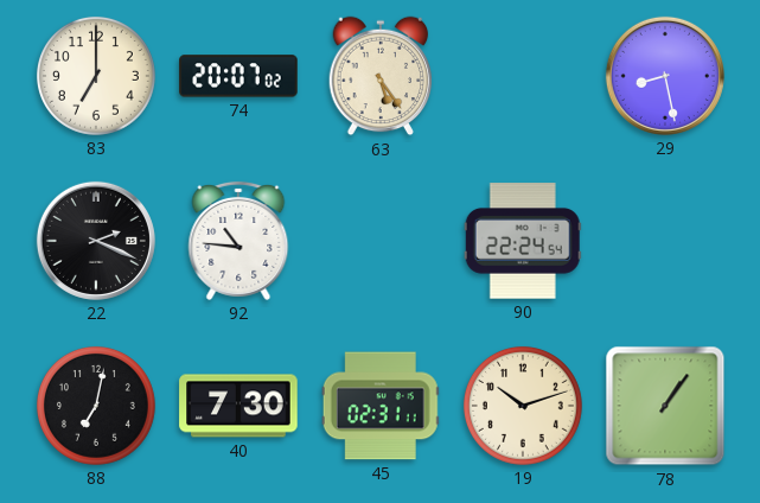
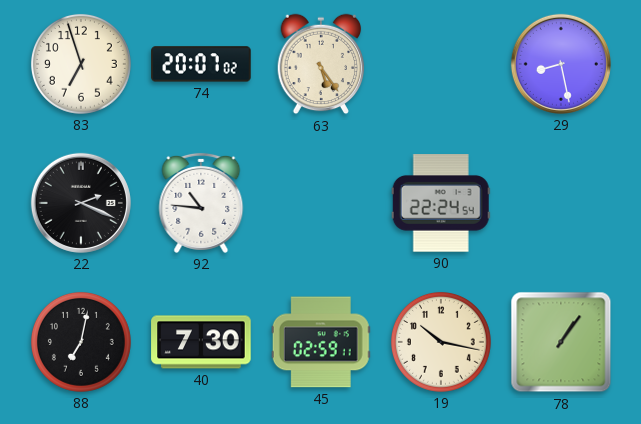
83: 7:00 -> 6:57 (81, 64)
45: 02:31 -> 02:59 (321, 342)
19: 10:12 -> 10:17 (441, 342)
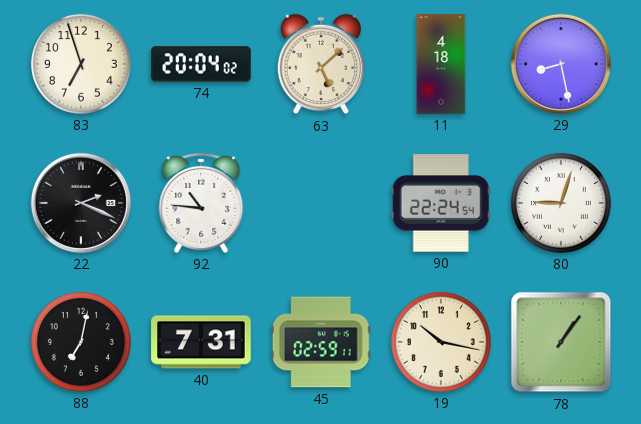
74: 20:07 -> 20:04 (201, 64)
63: 5:24 -> 5:08 (321, 64)
11: none -> 4:18 (441, 64)
80: none -> 9:03 (561, 203)
40: 7:30 -> 7:31 (201, 342)
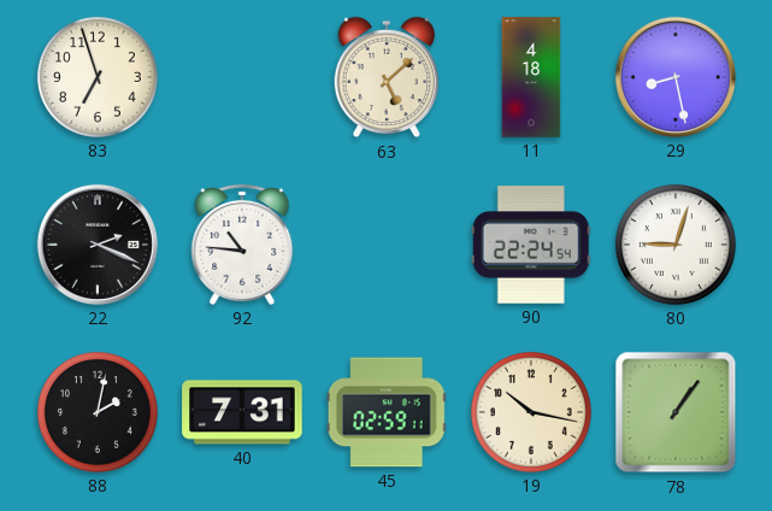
74: 20:04 -> none (201, 64)
88: 7:02 -> 2:02 (98, 412)
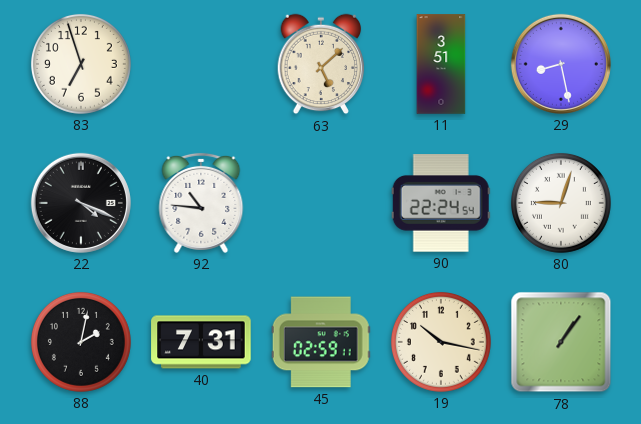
11: 4:18 -> 3:51 (441, 64)
22: 2:19 -> 4:19 (81, 203)
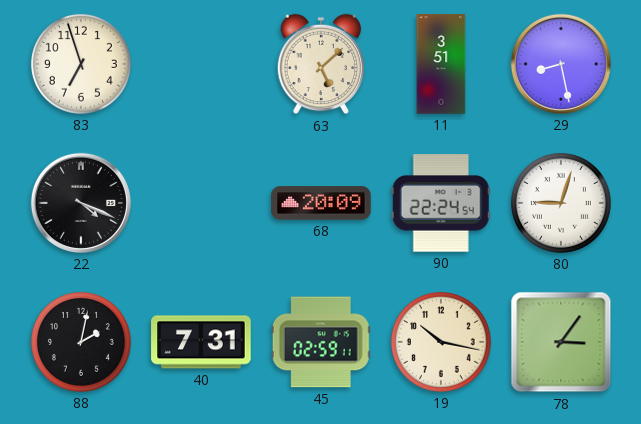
92: 10:46 -> none (201, 203)
68: none -> 20:09 (321, 203)
78: 1:06 -> 3:06 (561, 342)
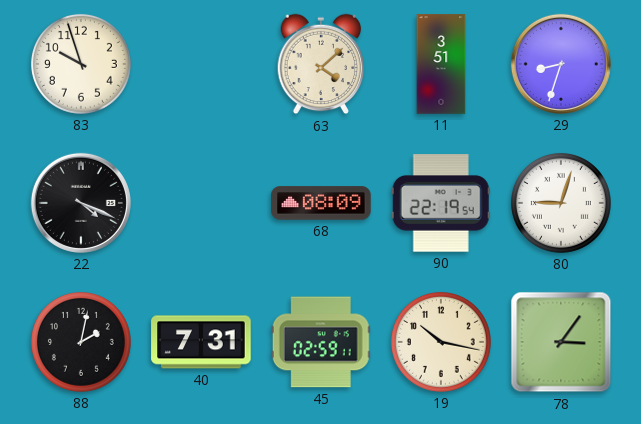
83: 6:57 -> 9:57 (81, 64)
63: 5:08 -> 4:08 (321, 64)
29: 8:28 -> 8:33 (561, 64)
68: 20:09 -> 08:09 (321, 203)
90: 22:24 -> 22:19 (441, 203)
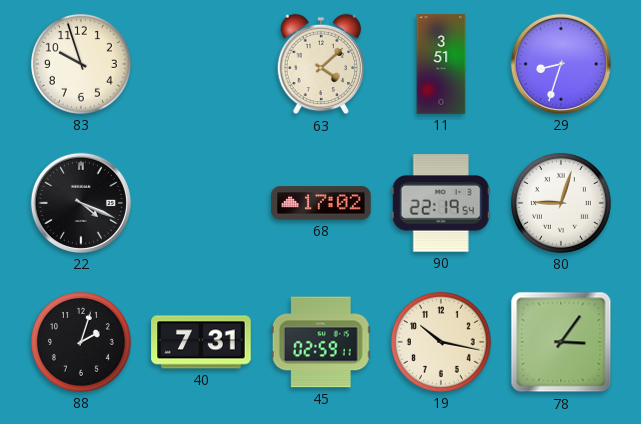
68: 08:09 -> 17:02 (321, 203)
88: 2:02 -> 2:03 (81, 342)
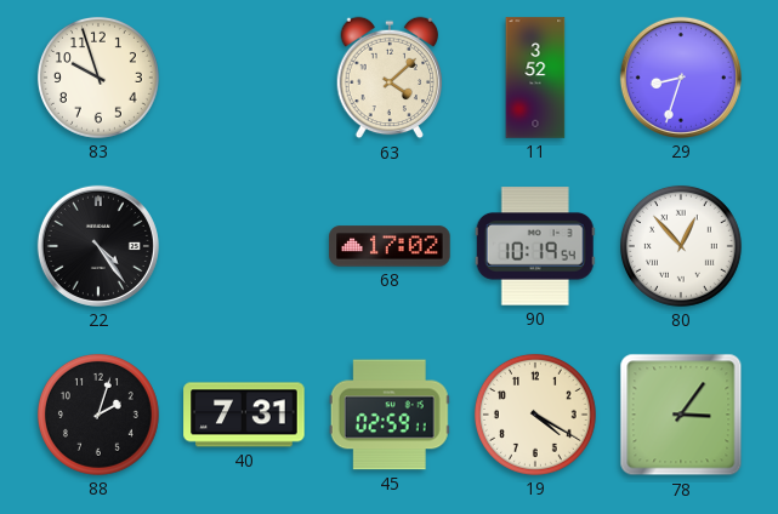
11: 3:51 -> 3:52 (535, 78)
22: 4:19 -> 4:24 (98, 246)
90: 22:19 -> 10:19 (535, 246)
80: 9:03 -> 12:53 (681, 246)
19: 10:17 -> 4:20 (535, 415)
